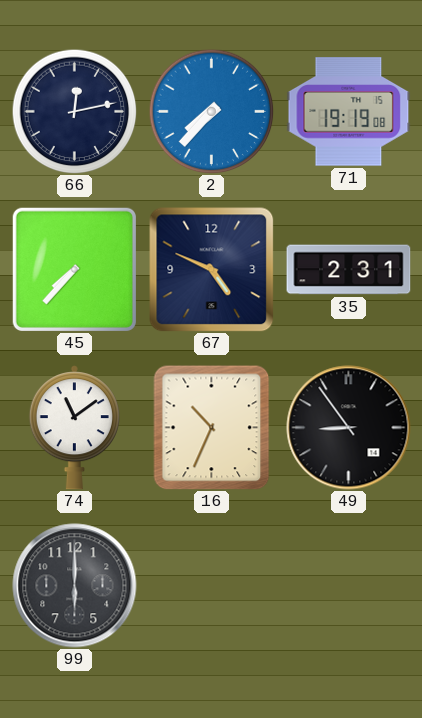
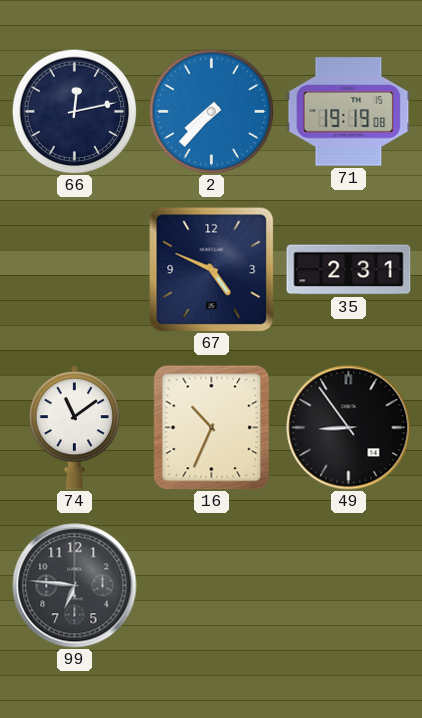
45: 7:37 -> none (74, 269)
99: 6:00 -> 6:46 (75, 586)
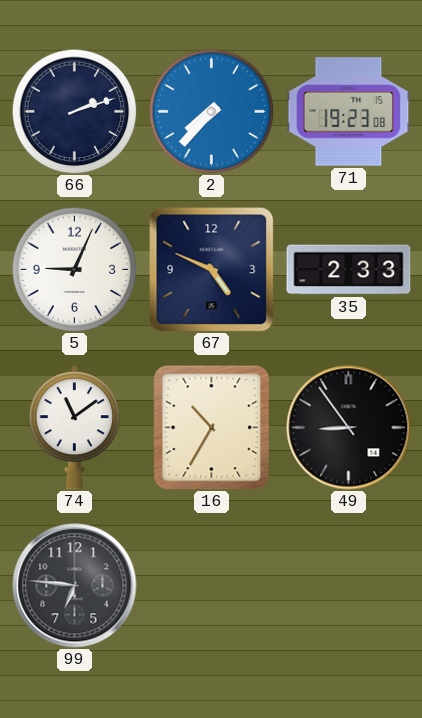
66: 12:13 -> 2:12 (74, 111)
71: 19:19 -> 19:23 (349, 112)
5: none -> 9:04 (74, 269)
35: 2:31 -> 2:33 (349, 270)
16: 10:34 -> 10:35 (212, 427)
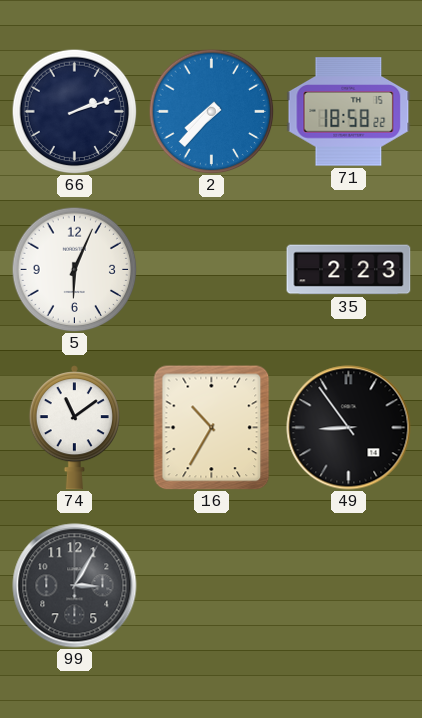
71: 19:23 -> 18:58 (349, 112)
5: 9:04 -> 6:04 (74, 269)
67: 4:49 -> none (211, 269)
35: 2:33 -> 2:23 (349, 270)
99: 6:46 -> 3:05 (75, 586)
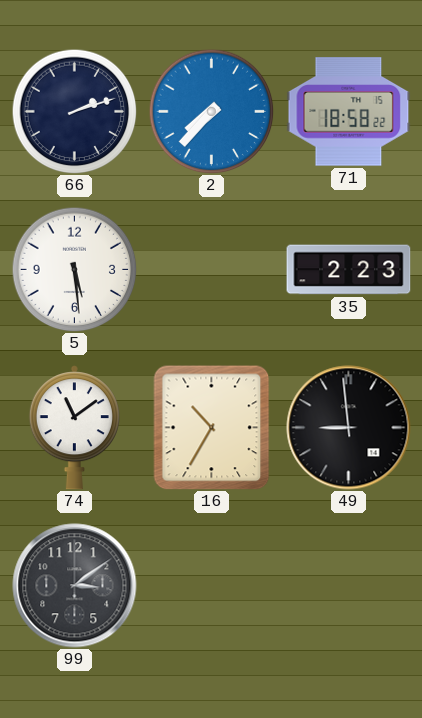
5: 6:04 -> 5:29 (74, 269)
49: 8:54 -> 8:59 (349, 428)
99: 3:05 -> 3:09 (75, 586)
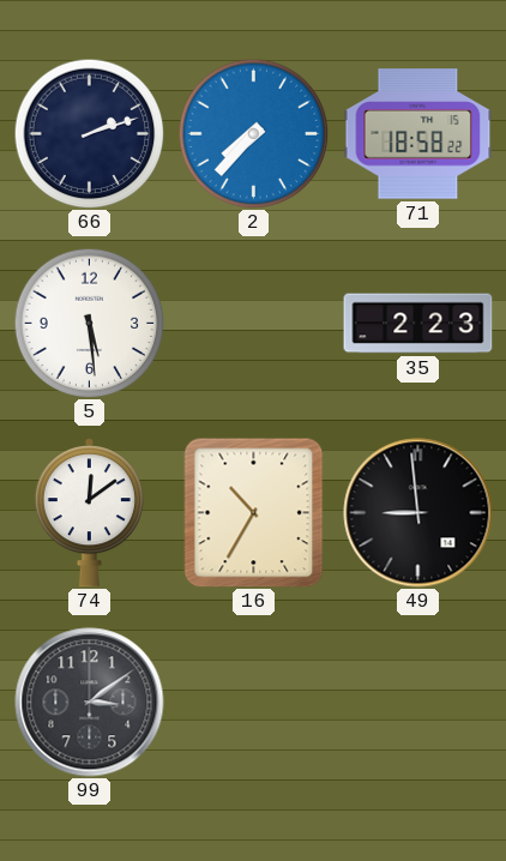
74: 11:09 -> 12:09 (89, 513)
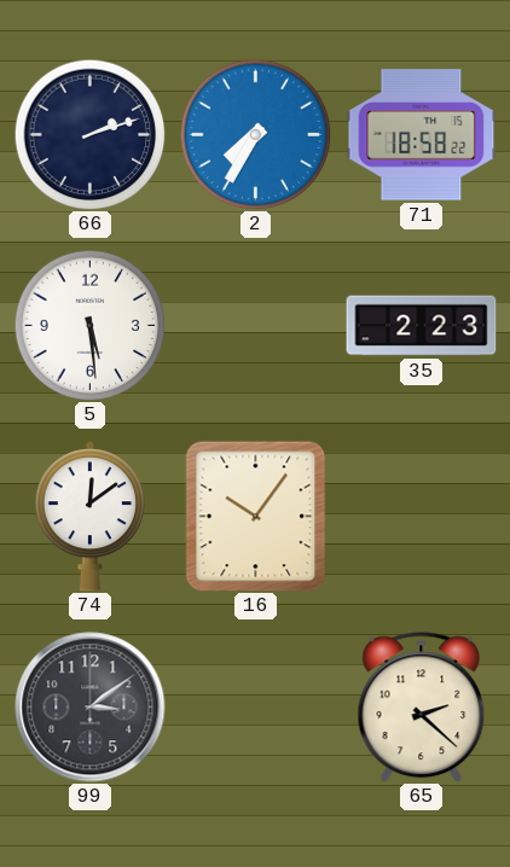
2: 7:37 -> 7:35 (255, 134)
16: 10:35 -> 10:06 (256, 516)
49: 8:59 -> none (418, 513)
65: none -> 2:22 (422, 708)
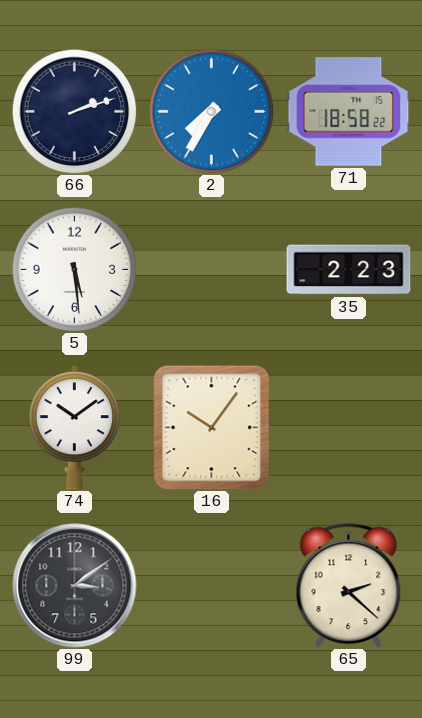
74: 12:09 -> 10:09 (74, 428)
